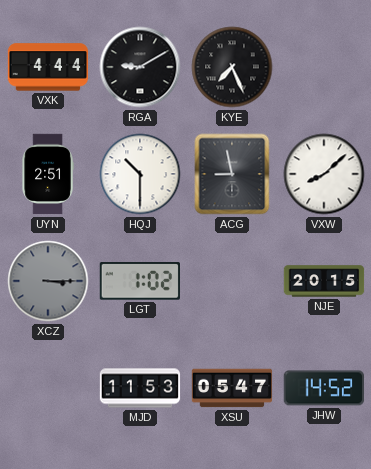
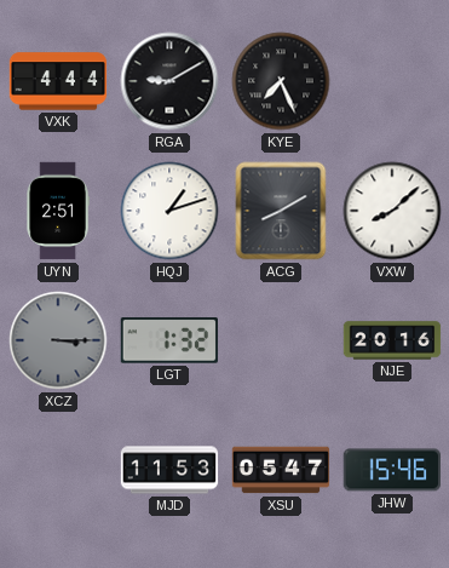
HQJ: 10:30 -> 1:12 (169, 211)
ACG: 8:58 -> 8:10 (281, 211)
LGT: 1:02 -> 1:32 (169, 340)
NJE: 20:15 -> 20:16 (392, 340)
JHW: 14:52 -> 15:46 (391, 470)
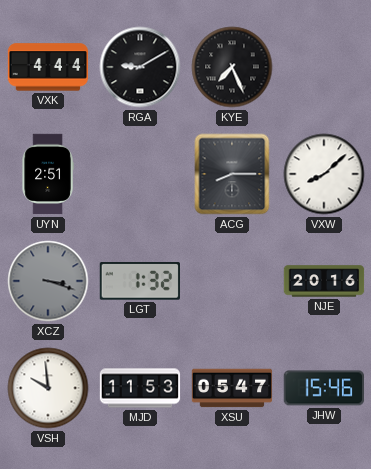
HQJ: 1:12 -> none (169, 211)
ACG: 8:10 -> 8:15 (232, 174)
XCZ: 3:15 -> 3:18 (48, 281)
VSH: none -> 9:59 (48, 388)
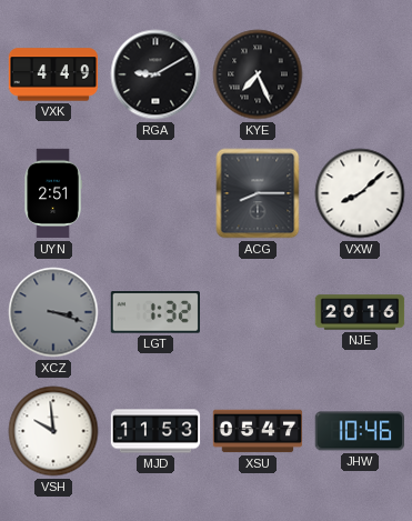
VXK: 4:44 -> 4:49 (53, 74)
JHW: 15:46 -> 10:46 (359, 431)
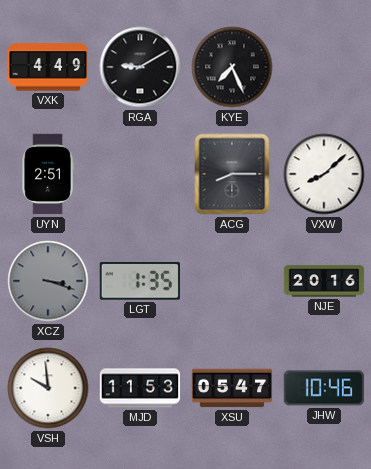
LGT: 1:32 -> 1:35 (140, 281)
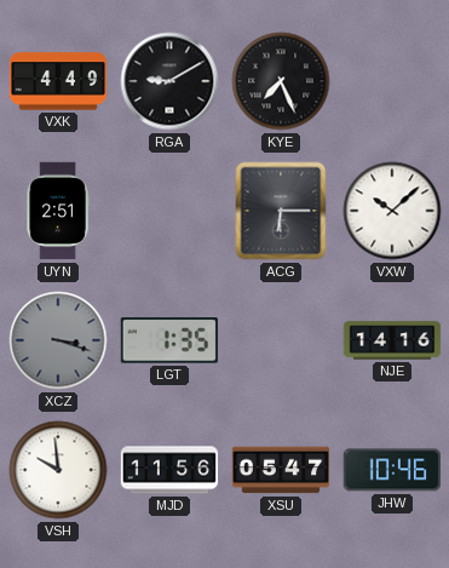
ACG: 8:15 -> 6:15 (281, 211)
VXW: 8:08 -> 10:08 (392, 211)
NJE: 20:16 -> 14:16 (392, 340)
MJD: 11:53 -> 11:56 (169, 470)
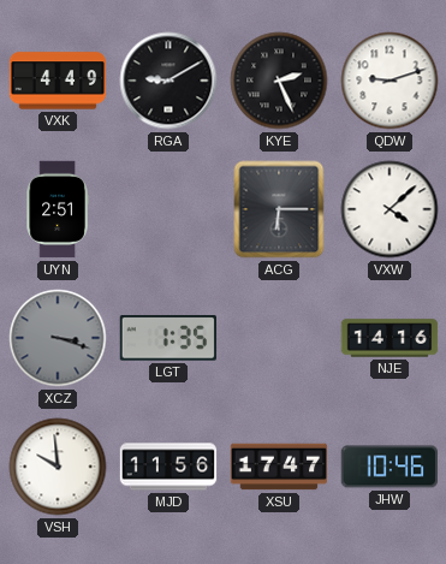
KYE: 7:26 -> 2:26 (279, 81)
QDW: none -> 9:12 (389, 81)
VXW: 10:08 -> 4:08 (389, 209)
XSU: 05:47 -> 17:47 (279, 467)
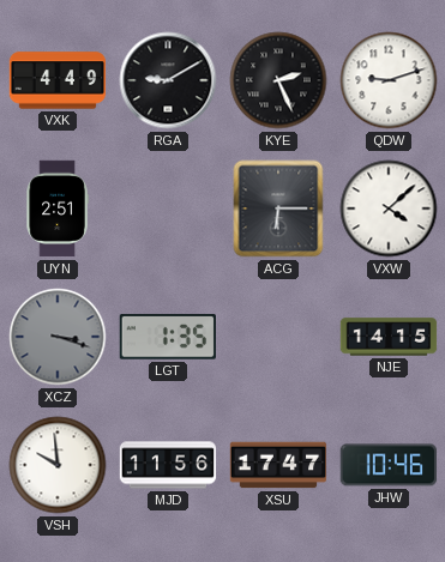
NJE: 14:16 -> 14:15 (389, 337)
